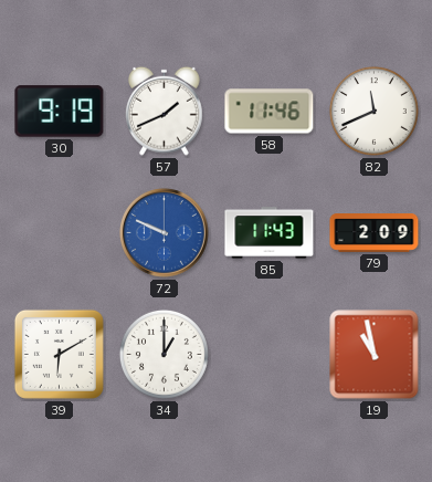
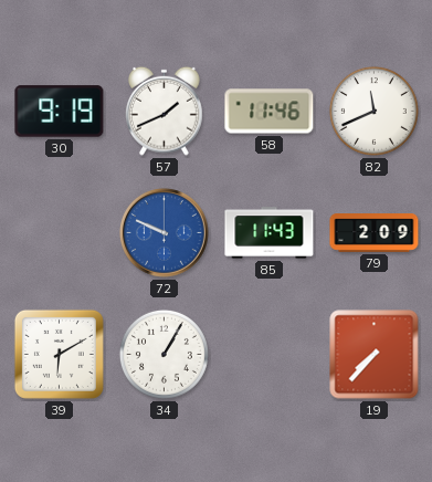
34: 1:00 -> 1:05 (164, 354)
19: 10:58 -> 7:37 (375, 355)
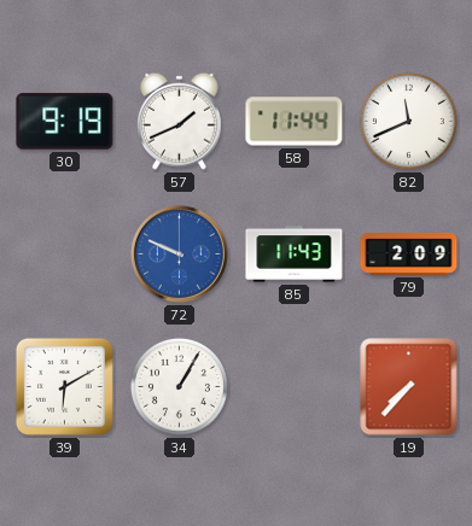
58: 11:46 -> 11:44 (295, 122)
